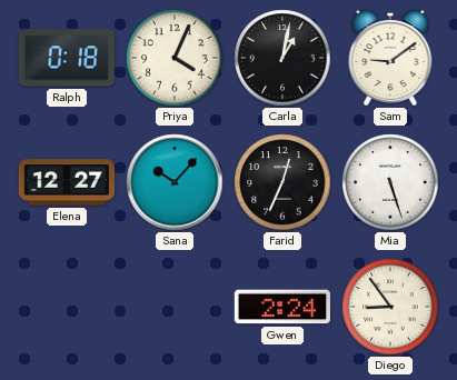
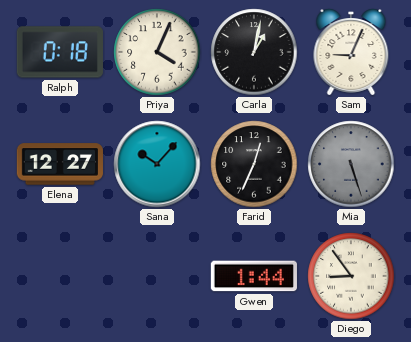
Sam: 9:09 -> 9:04 (351, 52)
Mia dial: white -> grey (351, 164)
Gwen: 2:24 -> 1:44 (254, 276)
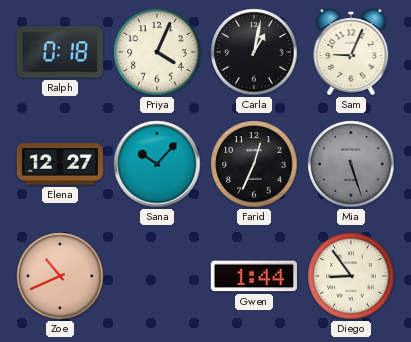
Zoe: none -> 10:41 (60, 276)
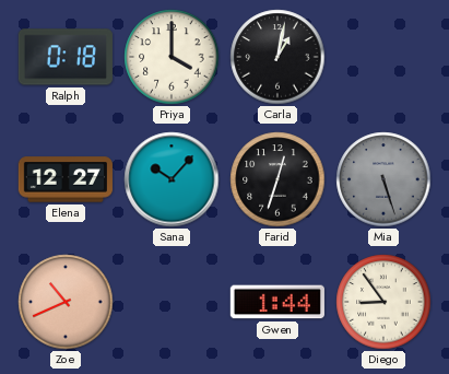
Priya: 4:04 -> 4:00 (172, 57)
Sam: 9:04 -> none (351, 52)
Farid: 12:34 -> 12:33 (277, 179)
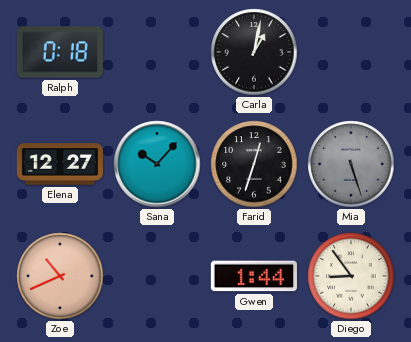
Priya: 4:00 -> none (172, 57)
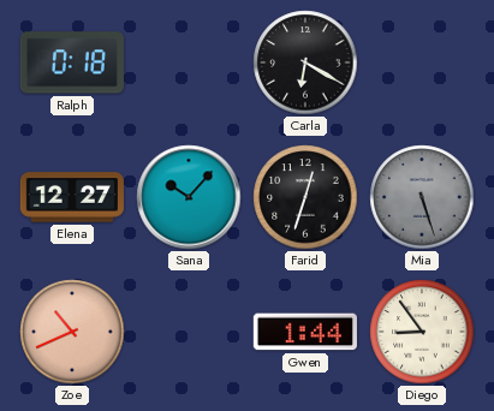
Carla: 1:02 -> 6:20 (305, 62)
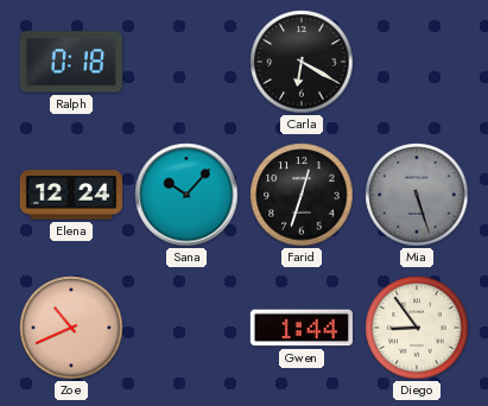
Elena: 12:27 -> 12:24 (71, 195)
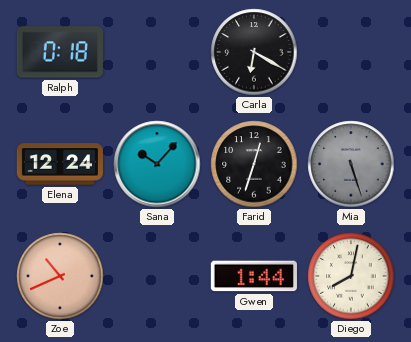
Diego: 8:54 -> 8:02 (351, 276)
